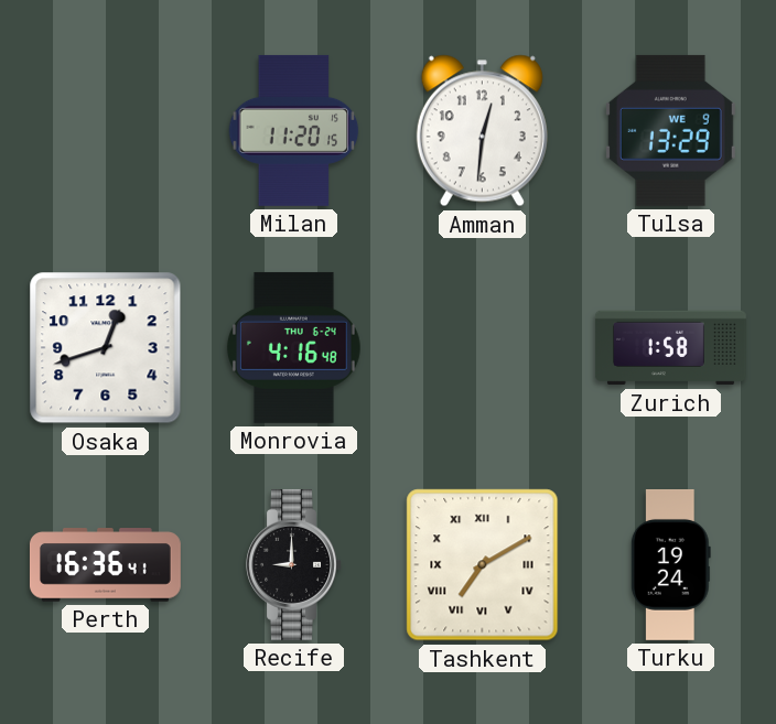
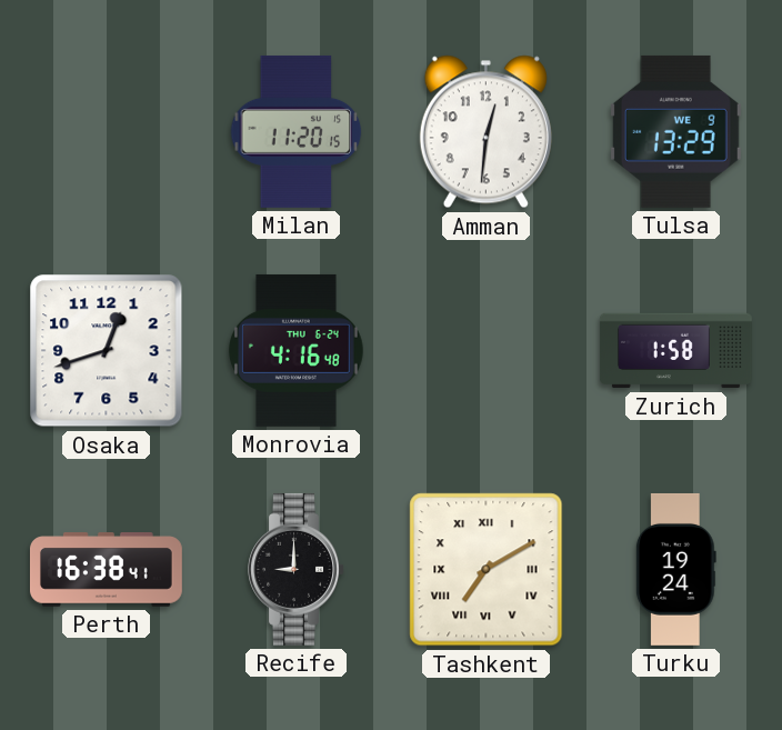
Perth: 16:36 -> 16:38 (106, 570)
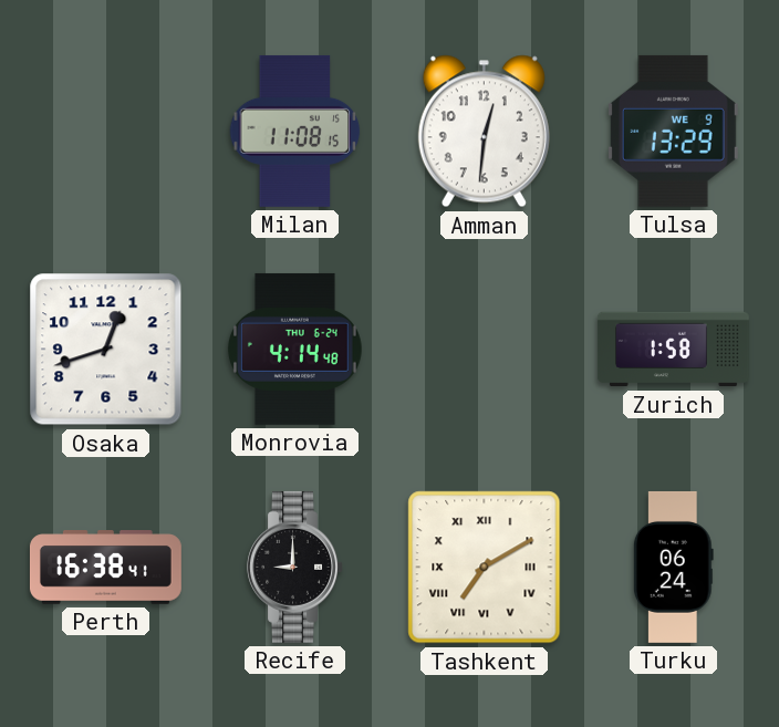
Milan: 11:20 -> 11:08 (295, 131)
Monrovia: 4:16 -> 4:14 (294, 349)
Turku: 19:24 -> 06:24 (673, 567)
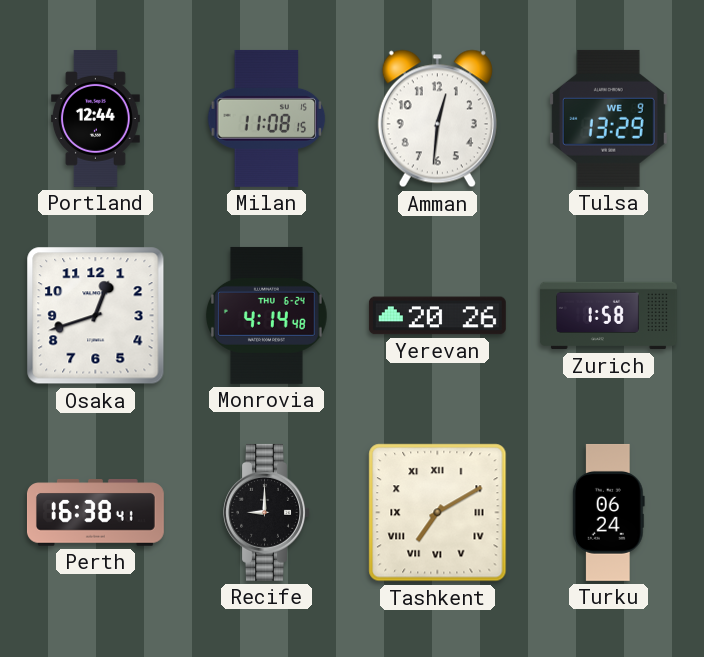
Portland: none -> 12:44 (95, 118)
Yerevan: none -> 20:26 (437, 316)
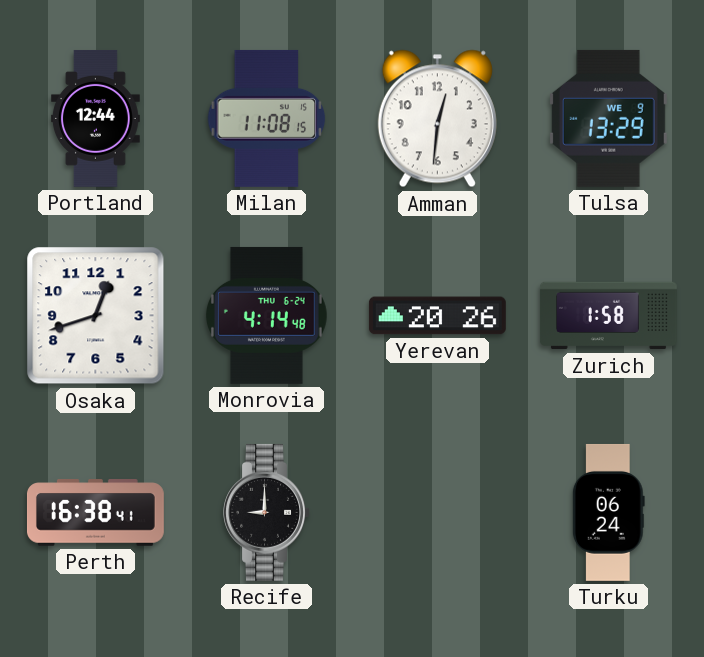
Tashkent: 7:10 -> none (438, 513)
